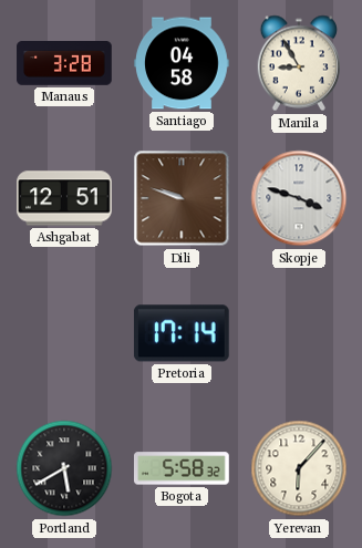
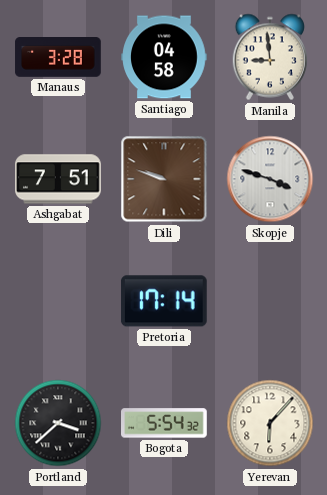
Manila: 8:55 -> 8:59 (269, 57)
Ashgabat: 12:51 -> 7:51 (59, 179)
Portland: 5:40 -> 3:38 (58, 423)
Bogota: 5:58 -> 5:54 (165, 423)
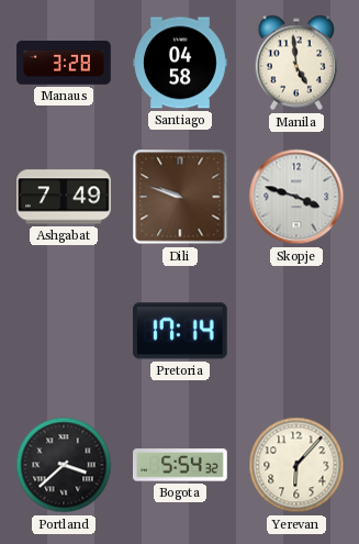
Manila: 8:59 -> 4:59 (295, 63)
Ashgabat: 7:51 -> 7:49 (65, 197)
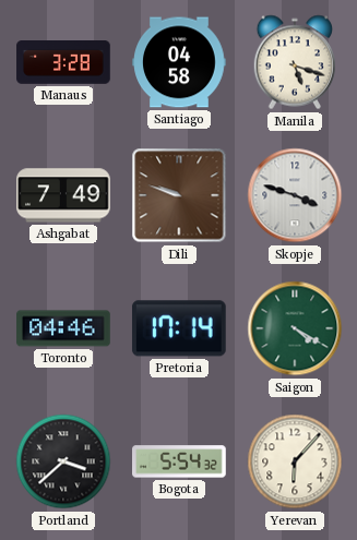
Manila: 4:59 -> 5:18 (294, 62)
Toronto: none -> 04:46 (63, 328)
Saigon: none -> 4:20 (295, 328)
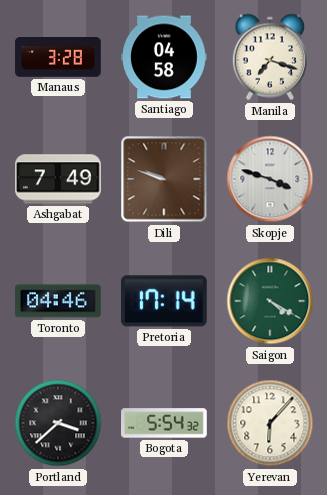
Manila: 5:18 -> 7:18 (269, 57)
